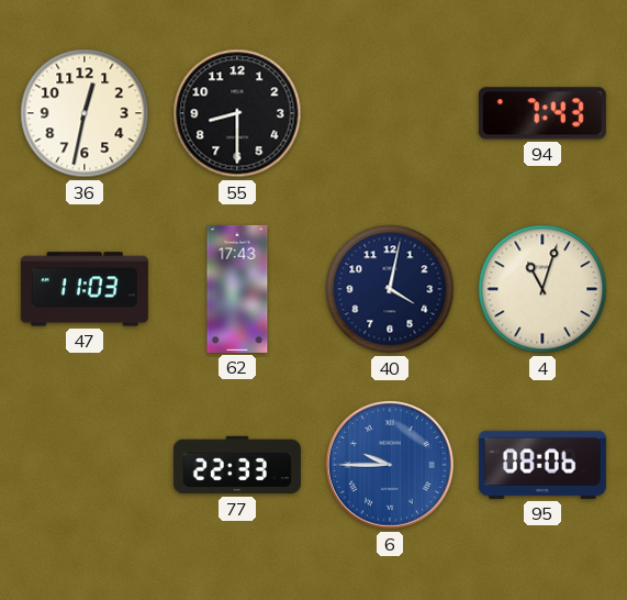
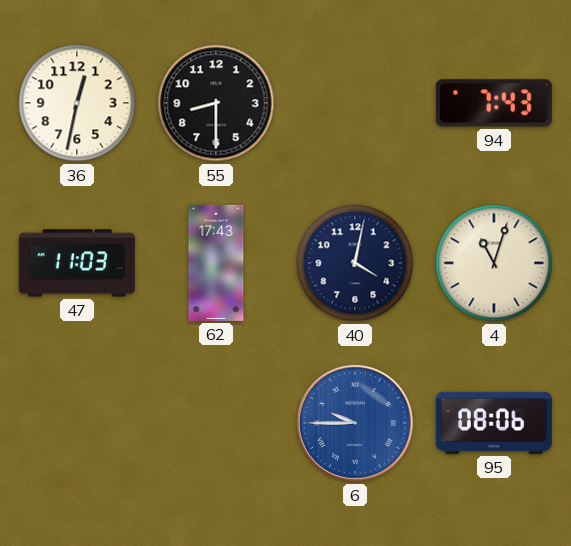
77: 22:33 -> none (237, 465)
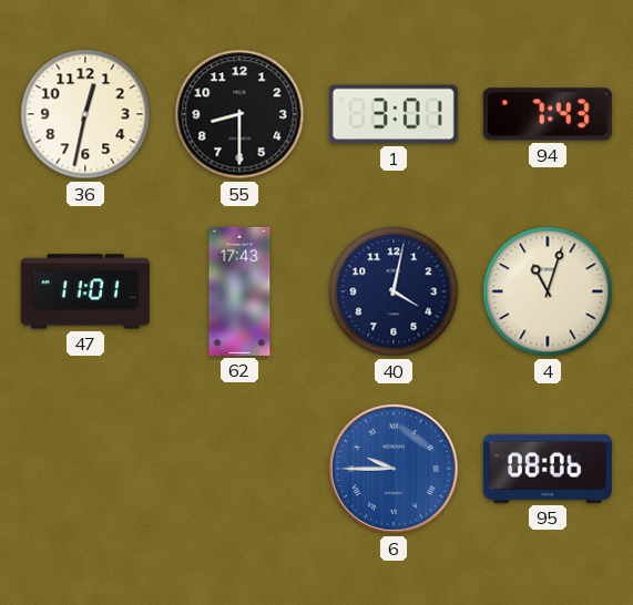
1: none -> 3:01 (394, 114)
47: 11:03 -> 11:01 (85, 291)
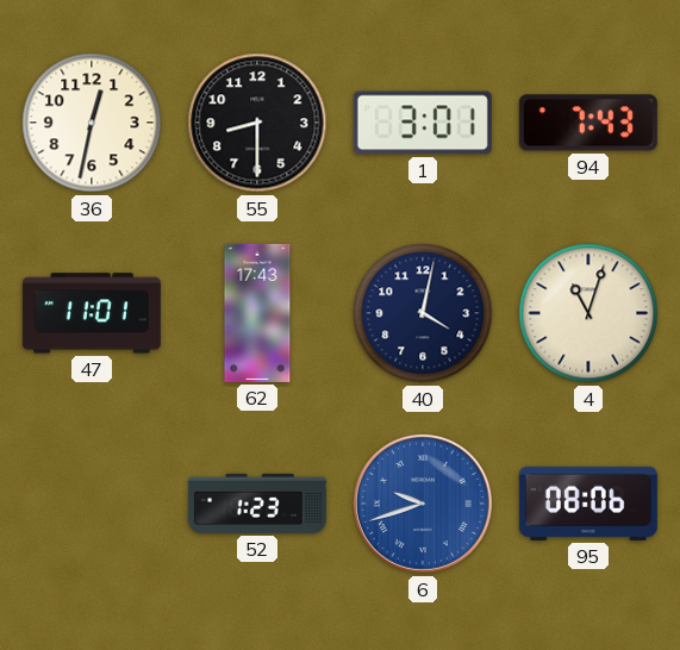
52: none -> 1:23 (257, 504)
6: 9:45 -> 9:42 (423, 504)
